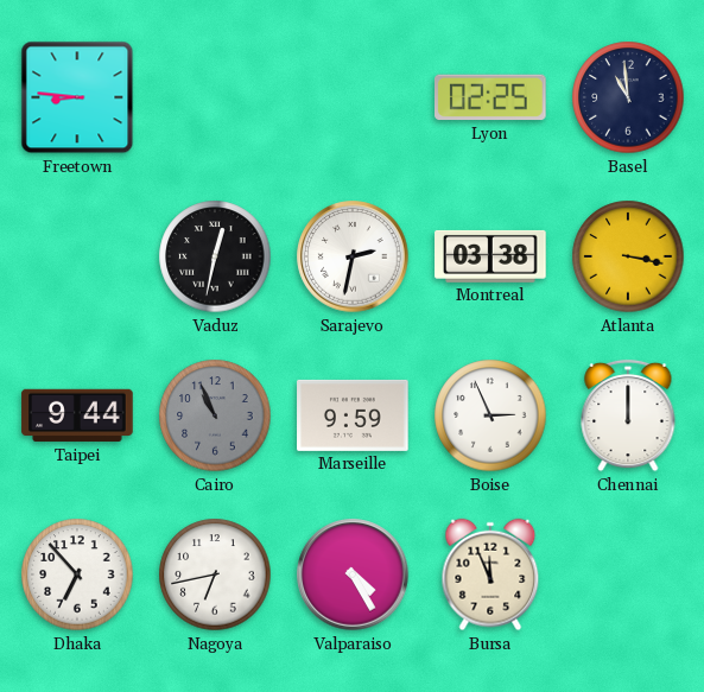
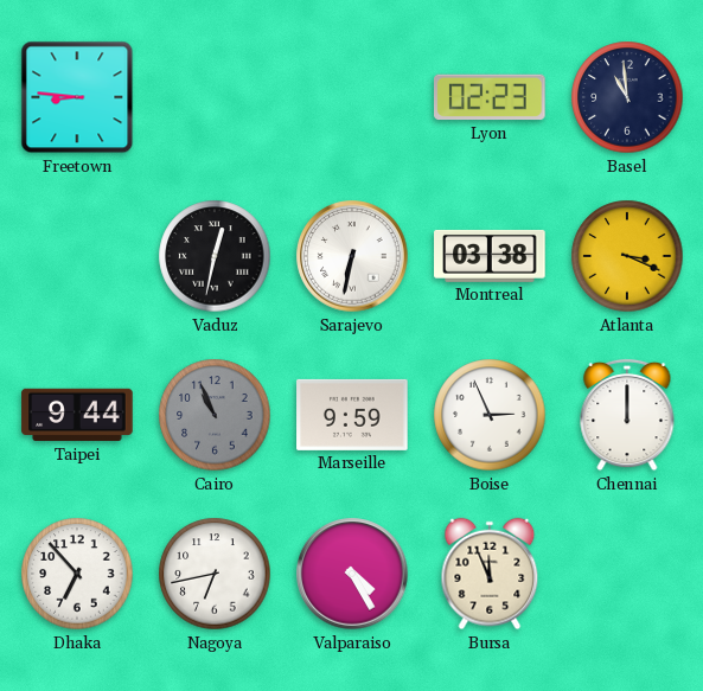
Lyon: 02:25 -> 02:23 (491, 97)
Sarajevo: 2:32 -> 6:32 (352, 256)
Atlanta: 3:17 -> 3:19 (627, 256)
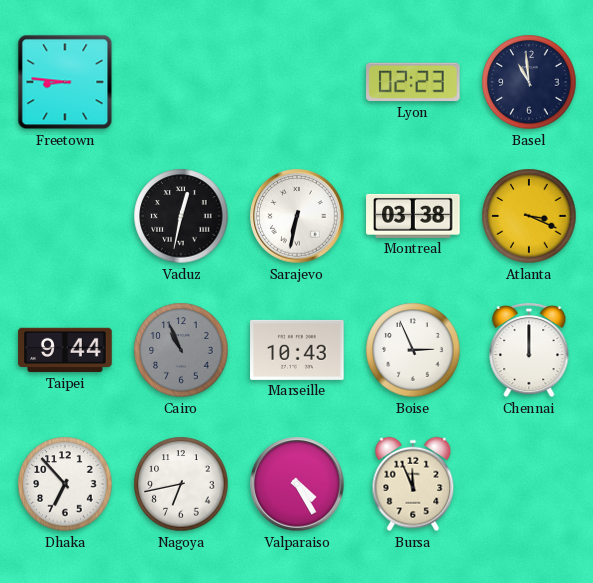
Marseille: 9:59 -> 10:43 (297, 350)
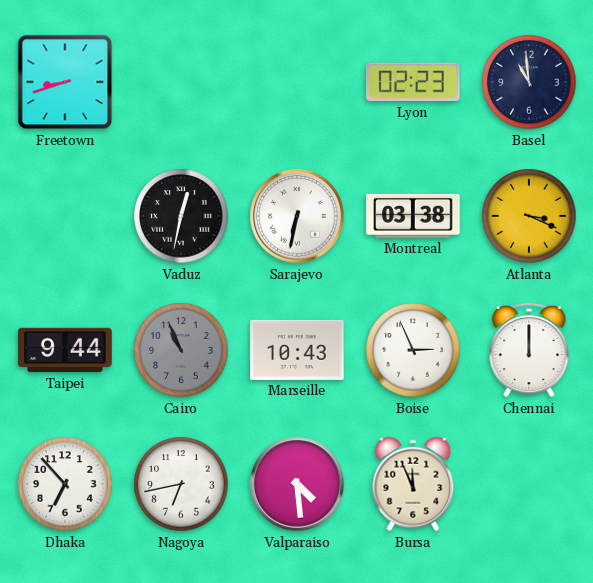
Freetown: 8:46 -> 8:42 (65, 82)
Valparaiso: 4:25 -> 4:29 (297, 484)
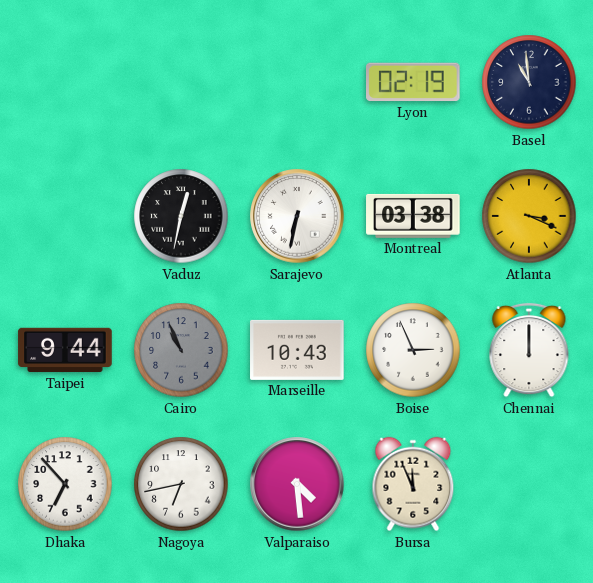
Freetown: 8:42 -> none (65, 82)
Lyon: 02:23 -> 02:19 (414, 82)
